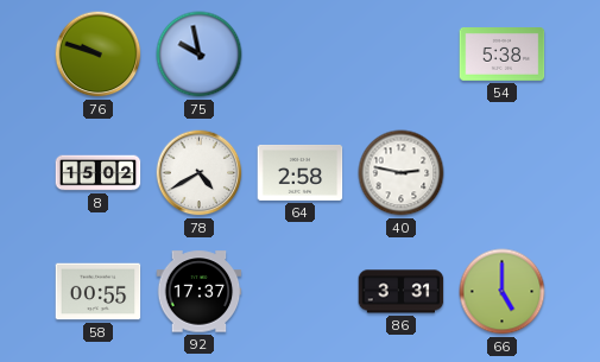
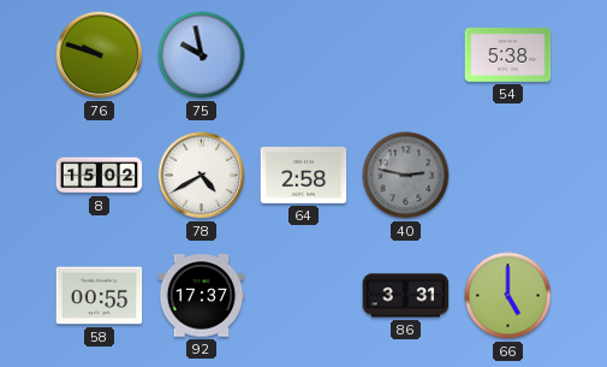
40 dial: white -> grey (406, 176)
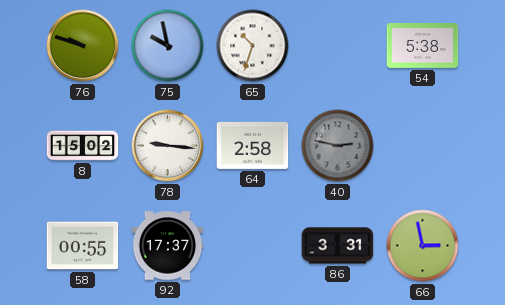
65: none -> 10:33 (253, 46)
78: 4:40 -> 9:16 (168, 146)
66: 5:00 -> 2:58 (423, 246)
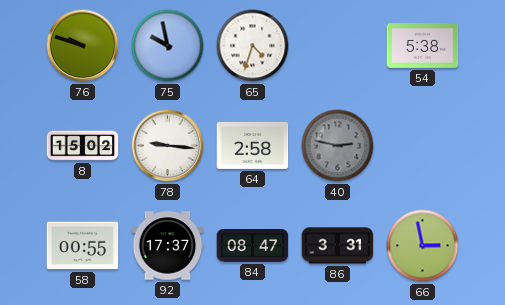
65: 10:33 -> 4:33 (253, 46)
84: none -> 08:47 (253, 246)
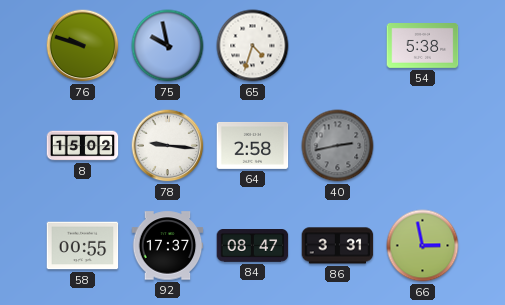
40: 2:47 -> 2:43 (338, 146)
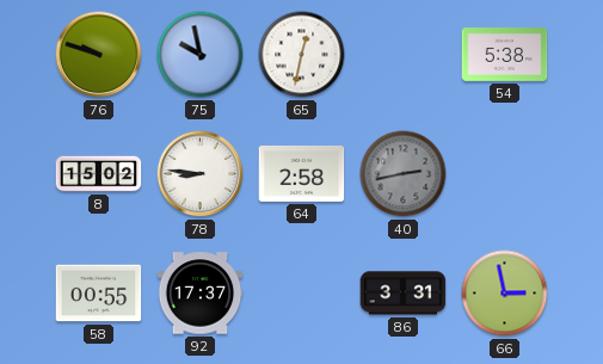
65: 4:33 -> 12:32 (302, 55)
78: 9:16 -> 8:46 (201, 174)
84: 08:47 -> none (253, 246)
